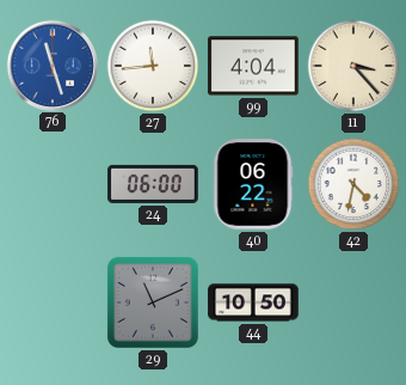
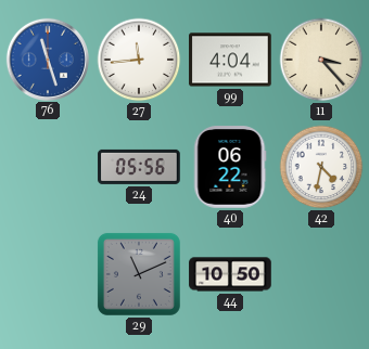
24: 06:00 -> 05:56 (139, 167)
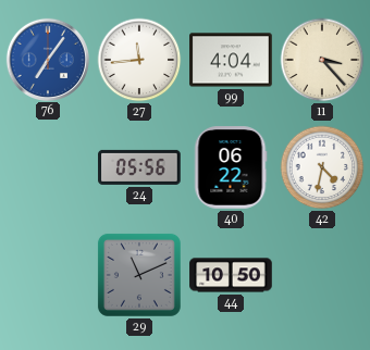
76: 11:27 -> 7:06 (47, 59)
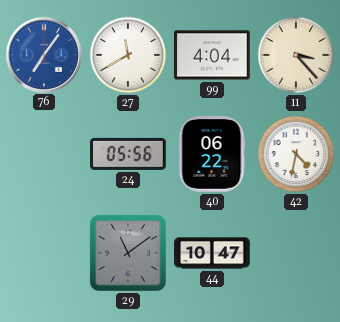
27: 11:44 -> 11:40 (128, 55)
29: 11:11 -> 11:09 (128, 253)
44: 10:50 -> 10:47 (212, 253)
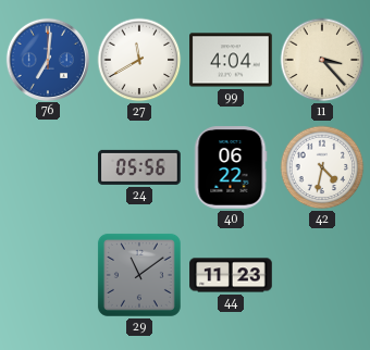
76: 7:06 -> 7:01 (47, 59)
44: 10:47 -> 11:23 (231, 275)
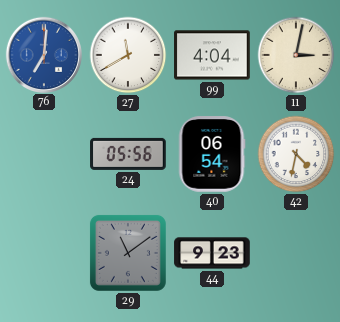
11: 3:23 -> 3:02 (296, 55)
40: 06:22 -> 06:54 (212, 154)
44: 11:23 -> 9:23 (212, 253)
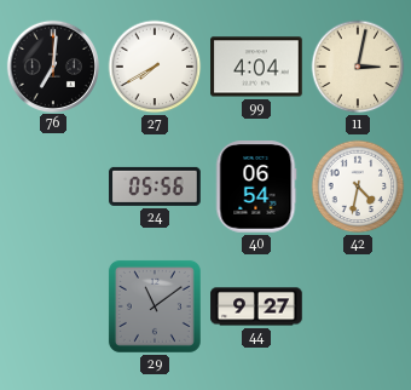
76 dial: blue -> black (52, 65)
27: 11:40 -> 7:40 (155, 67)
44: 9:23 -> 9:27 (256, 306)
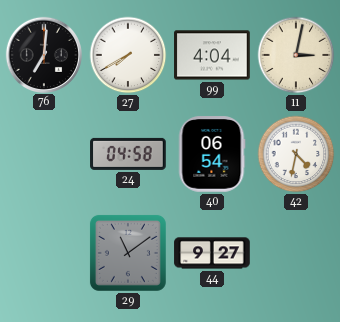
24: 05:56 -> 04:58 (128, 154)
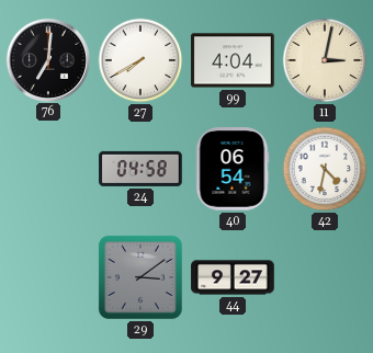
29: 11:09 -> 3:09 (140, 277)
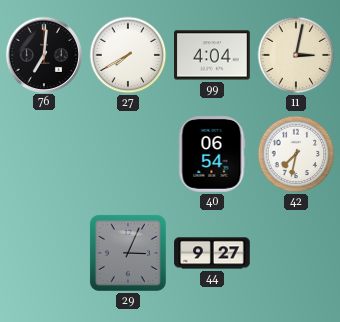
24: 04:58 -> none (140, 169)
42: 4:32 -> 7:32 (296, 154)
29: 3:09 -> 3:04 (128, 253)
